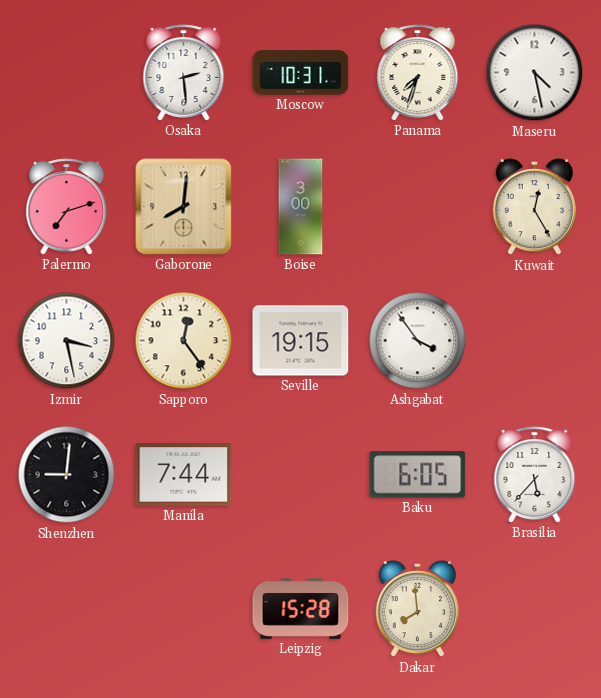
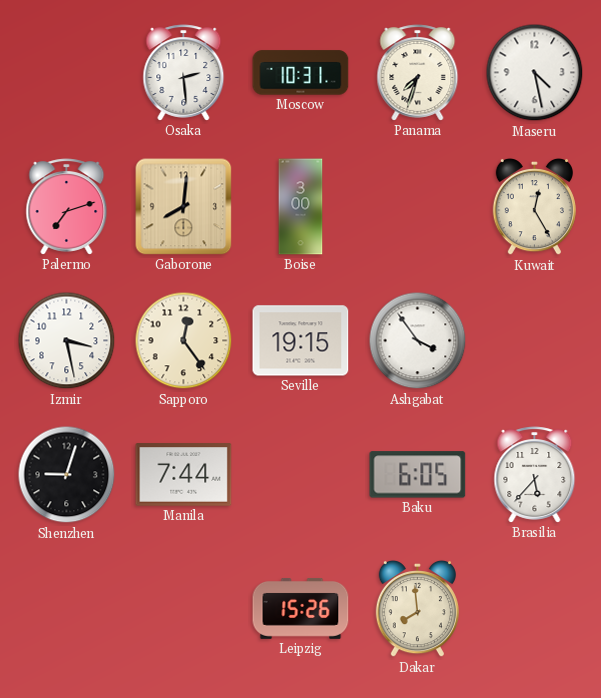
Shenzhen: 9:01 -> 9:03 (67, 475)
Leipzig: 15:28 -> 15:26 (301, 609)
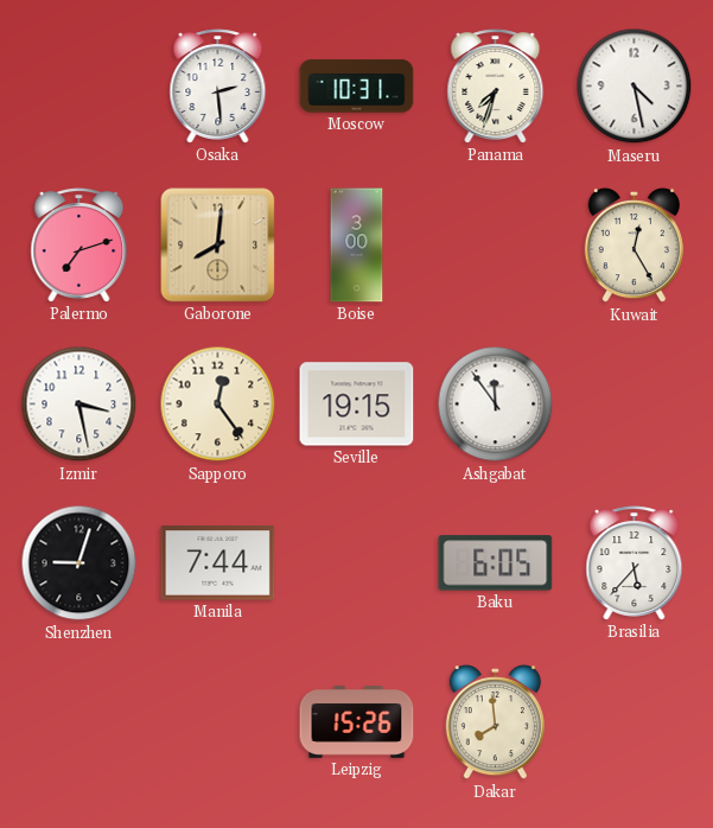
Ashgabat: 3:54 -> 11:54 (496, 405)
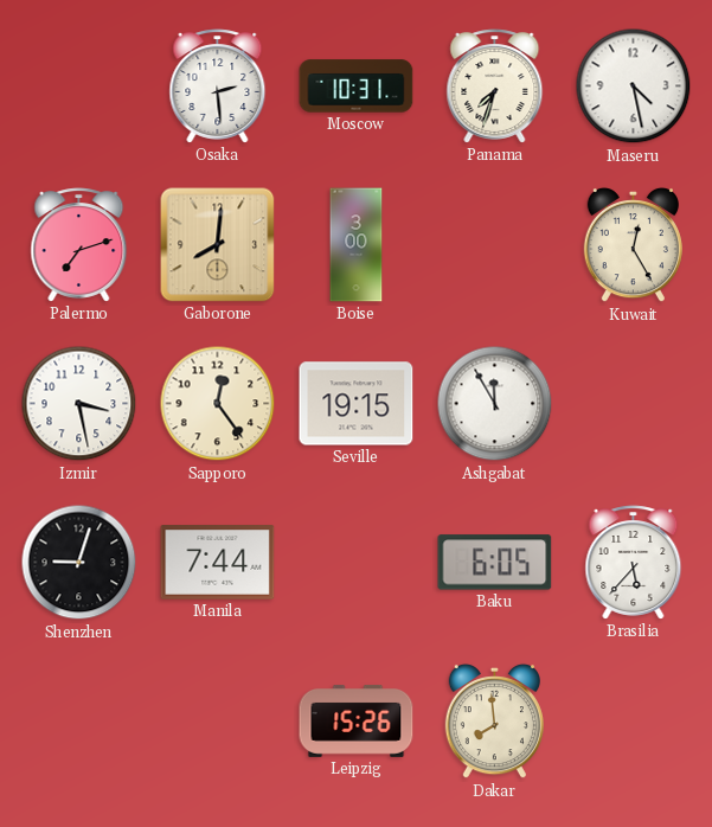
Ashgabat: 11:54 -> 11:55 (495, 404)
